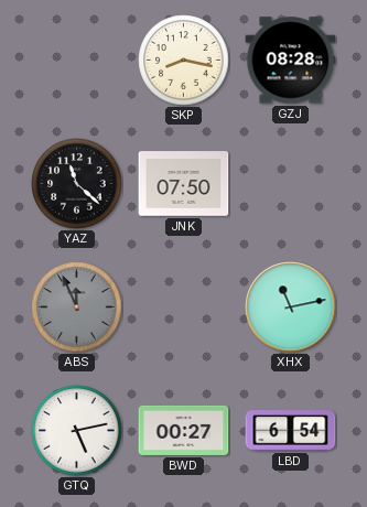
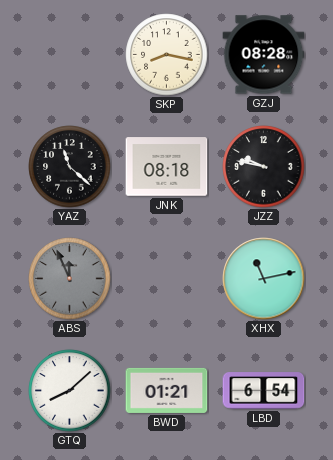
JNK: 07:50 -> 08:18 (167, 167)
JZZ: none -> 9:47 (264, 167)
GTQ: 5:13 -> 8:08 (70, 391)
BWD: 00:27 -> 01:21 (167, 390)
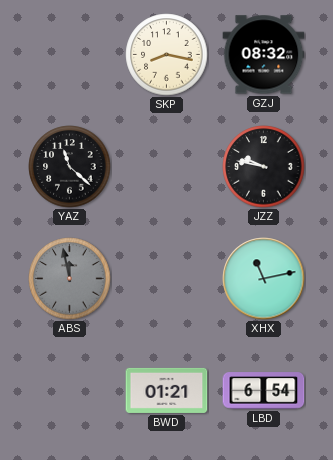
GZJ: 08:28 -> 08:32 (264, 55)
JNK: 08:18 -> none (167, 167)
ABS: 11:56 -> 11:58 (70, 279)
GTQ: 8:08 -> none (70, 391)
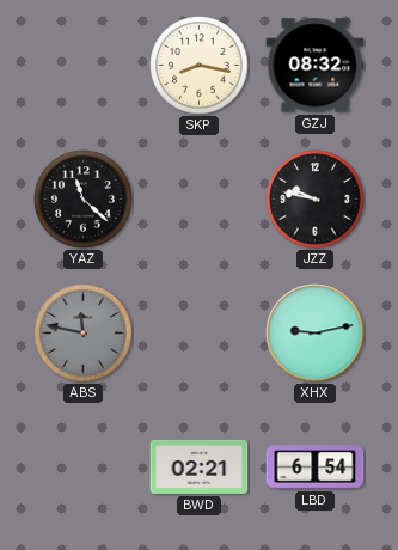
ABS: 11:58 -> 11:47 (84, 334)
XHX: 11:13 -> 9:13 (316, 334)
BWD: 01:21 -> 02:21 (200, 466)
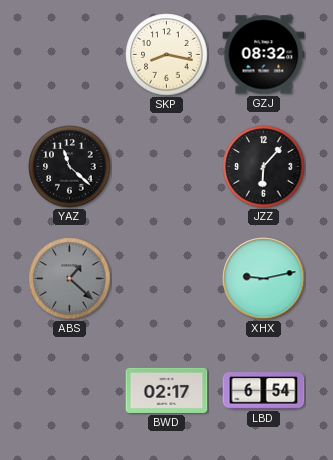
JZZ: 9:47 -> 6:07 (264, 167)
ABS: 11:47 -> 1:22 (70, 279)
BWD: 02:21 -> 02:17 (167, 390)
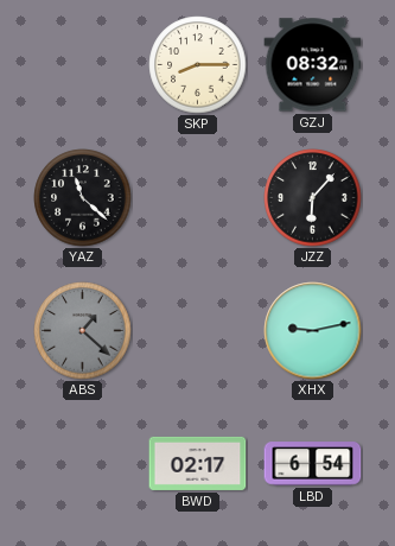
SKP: 8:17 -> 8:15 (198, 65)
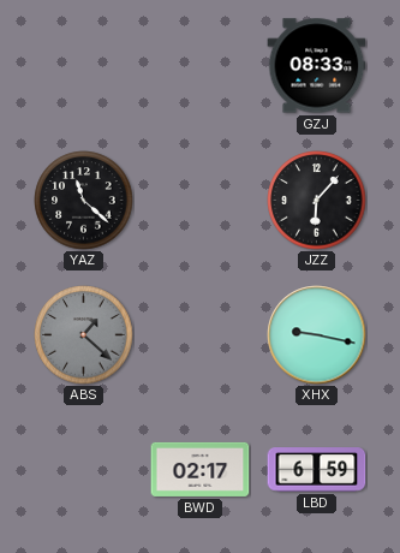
SKP: 8:15 -> none (198, 65)
GZJ: 08:32 -> 08:33 (317, 66)
XHX: 9:13 -> 9:17 (317, 335)
LBD: 6:54 -> 6:59 (317, 470)
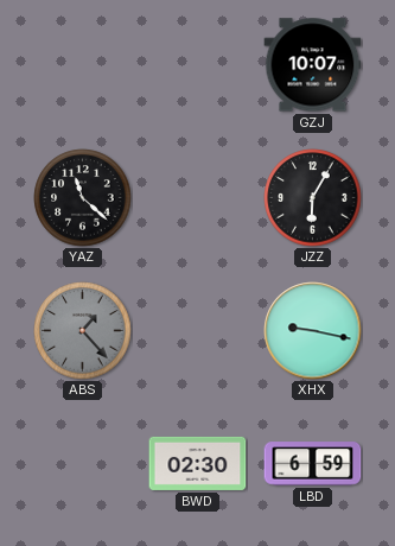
GZJ: 08:33 -> 10:07 (313, 65)
JZZ: 6:07 -> 6:05 (313, 198)
ABS: 1:22 -> 1:23 (83, 331)
BWD: 02:17 -> 02:30 (198, 463)
